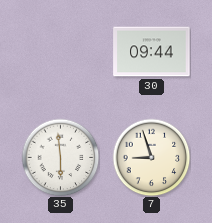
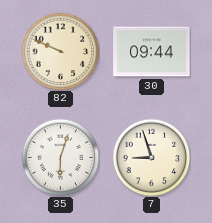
82: none -> 9:49 (60, 51)
35: 5:59 -> 6:03 (60, 157)
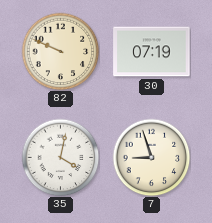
30: 09:44 -> 07:19 (152, 52)
35: 6:03 -> 4:02 (60, 157)
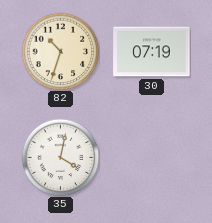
82: 9:49 -> 10:33 (60, 51)
7: 8:57 -> none (151, 157)
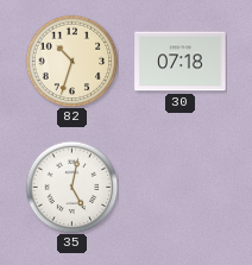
30: 07:19 -> 07:18 (181, 62)
35: 4:02 -> 5:02 (71, 187)
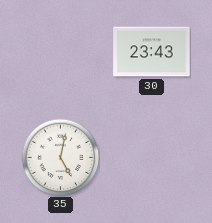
82: 10:33 -> none (71, 61)
30: 07:18 -> 23:43 (152, 52)
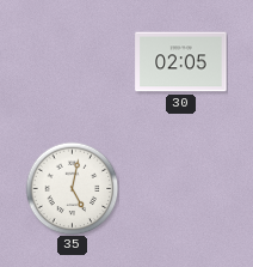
30: 23:43 -> 02:05 (181, 62)
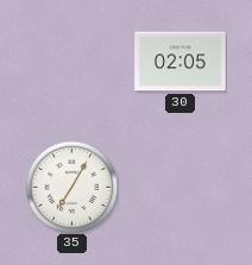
35: 5:02 -> 7:05 (71, 187)
